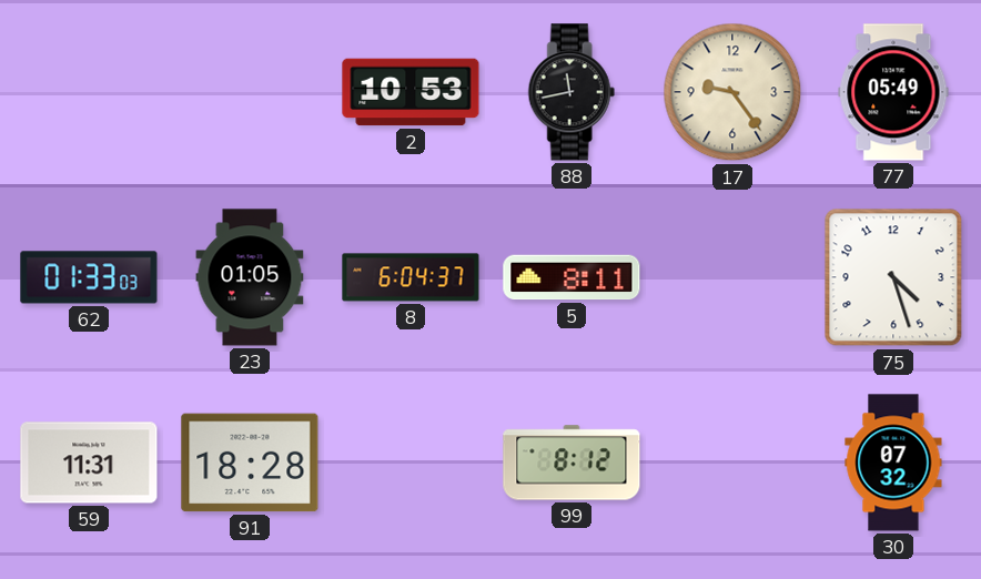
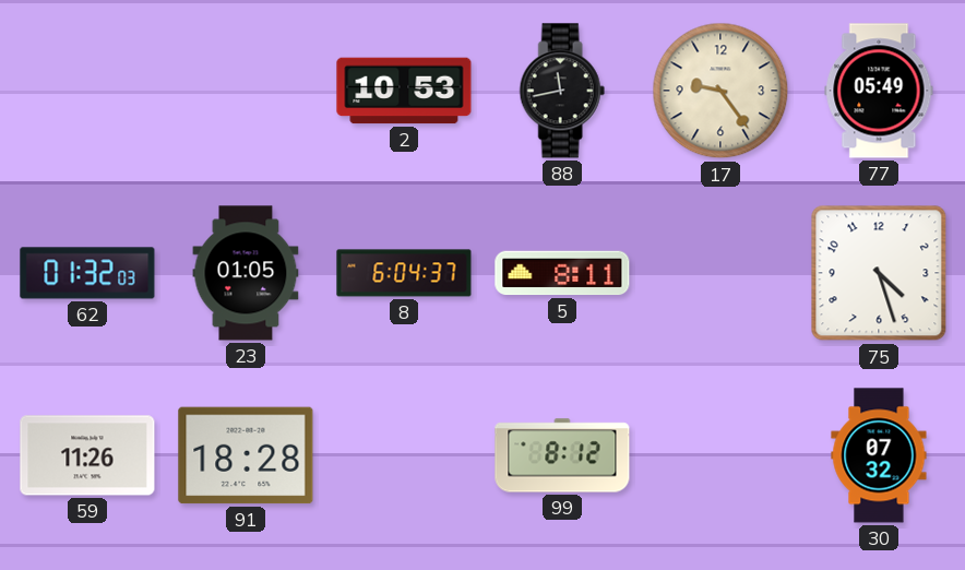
62: 01:33 -> 01:32 (87, 273)
59: 11:31 -> 11:26 (87, 455)
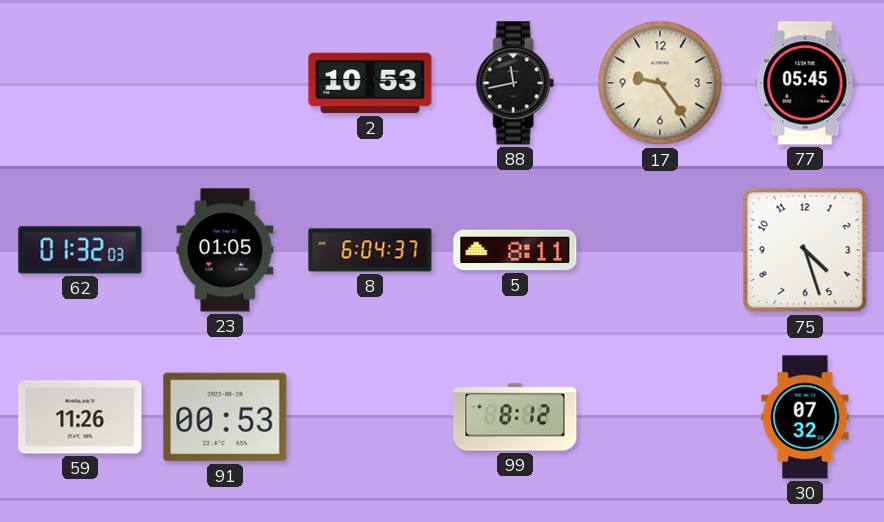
77: 05:49 -> 05:45 (805, 83)
91: 18:28 -> 00:53 (225, 417)
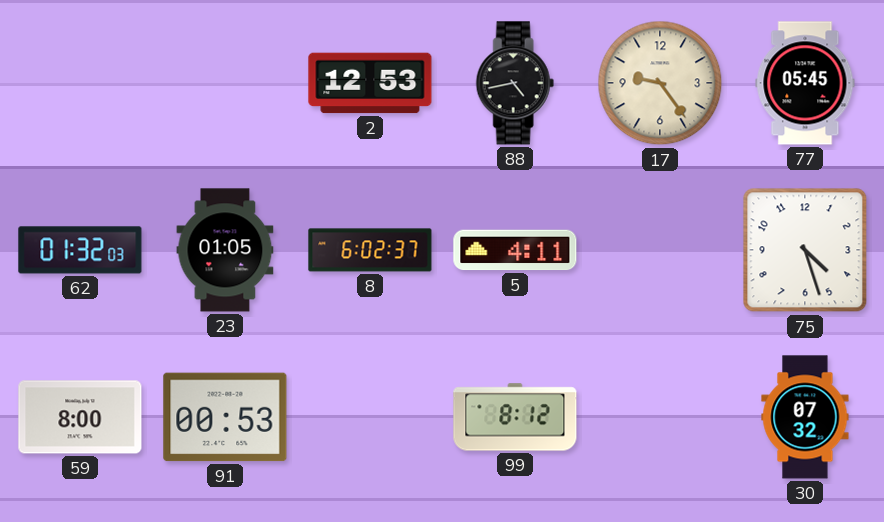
2: 10:53 -> 12:53 (370, 83)
88: 11:43 -> 4:43 (515, 83)
8: 6:04 -> 6:02 (370, 250)
5: 8:11 -> 4:11 (515, 250)
59: 11:26 -> 8:00 (80, 417)
